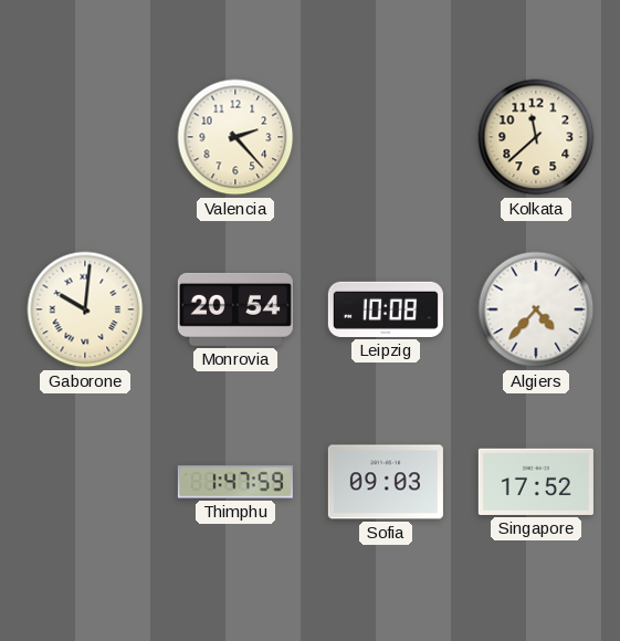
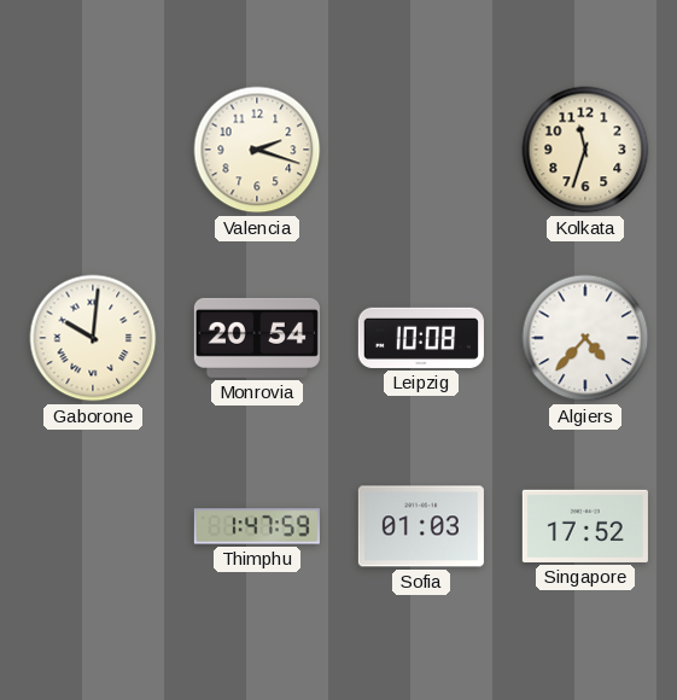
Valencia: 2:23 -> 2:18 (257, 150)
Kolkata: 11:38 -> 11:33 (585, 150)
Sofia: 09:03 -> 01:03 (421, 526)
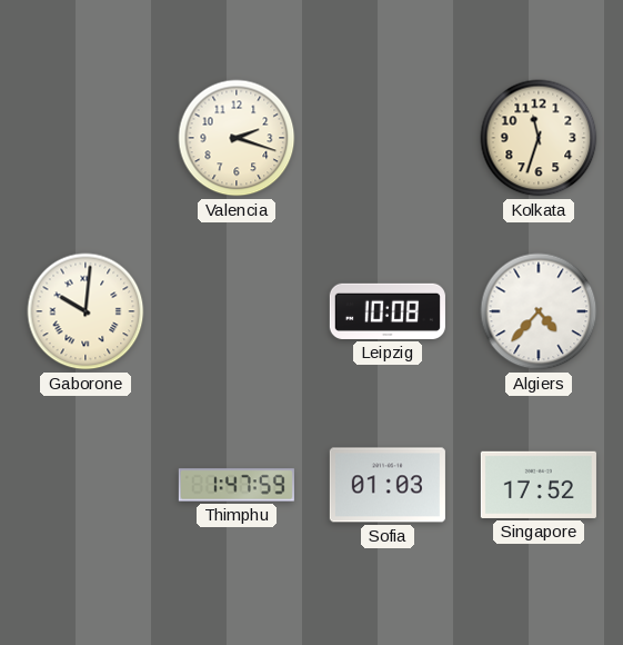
Monrovia: 20:54 -> none (257, 338)
